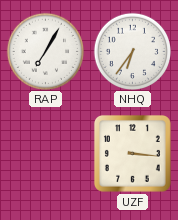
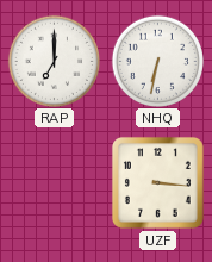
RAP: 7:05 -> 7:00 (54, 61)
NHQ: 6:36 -> 6:32 (157, 61)
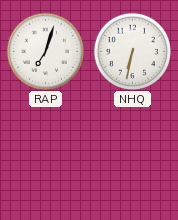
RAP: 7:00 -> 7:03 (45, 51)
UZF: 3:16 -> none (157, 182)
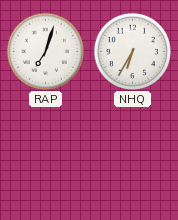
NHQ: 6:32 -> 6:35 (132, 51)
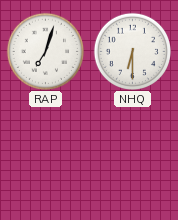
NHQ: 6:35 -> 6:30 (132, 51)
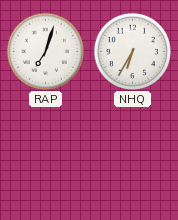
NHQ: 6:30 -> 6:35 (132, 51)
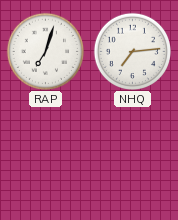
NHQ: 6:35 -> 7:14 (132, 51)
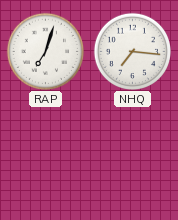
NHQ: 7:14 -> 7:16 (132, 51)
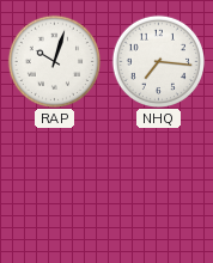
RAP: 7:03 -> 10:03 (54, 61)
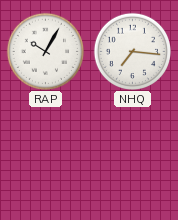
RAP: 10:03 -> 10:05 (45, 51)
